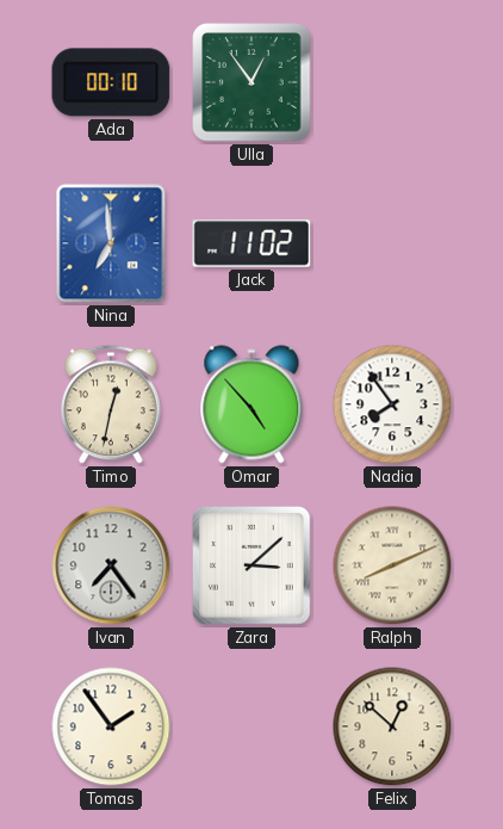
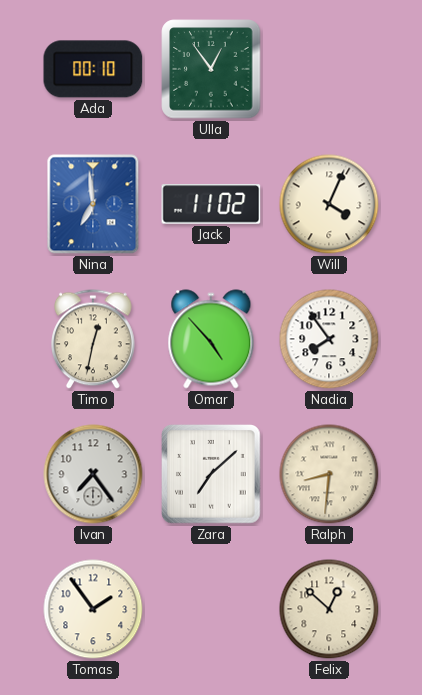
Will: none -> 4:04 (329, 204)
Zara: 3:08 -> 7:08 (212, 475)
Ralph: 8:11 -> 8:31 (329, 474)
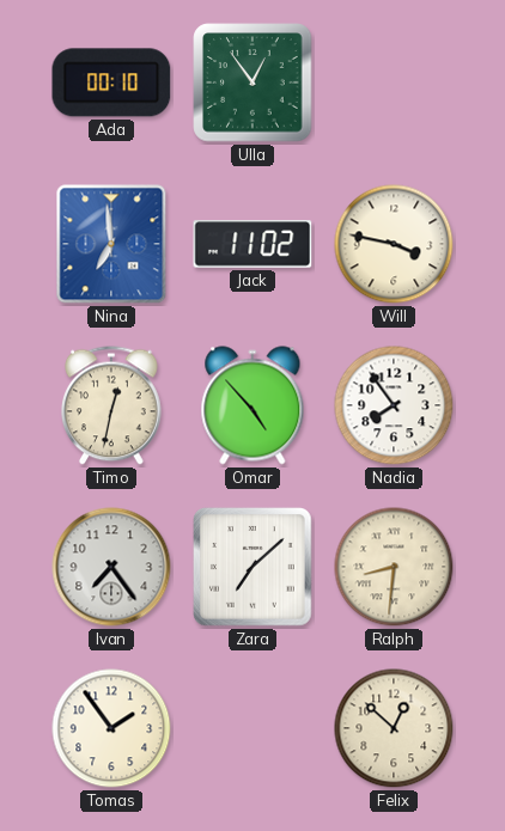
Will: 4:04 -> 3:47 (394, 244)
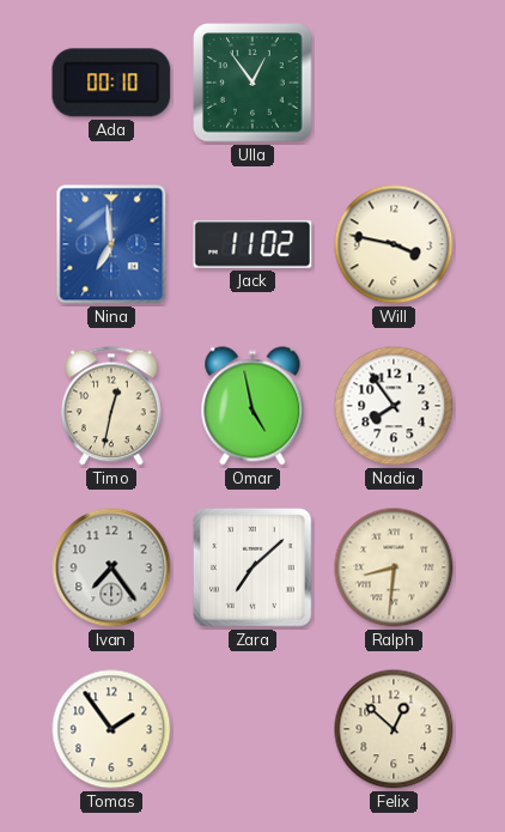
Omar: 4:53 -> 4:58 (252, 406)
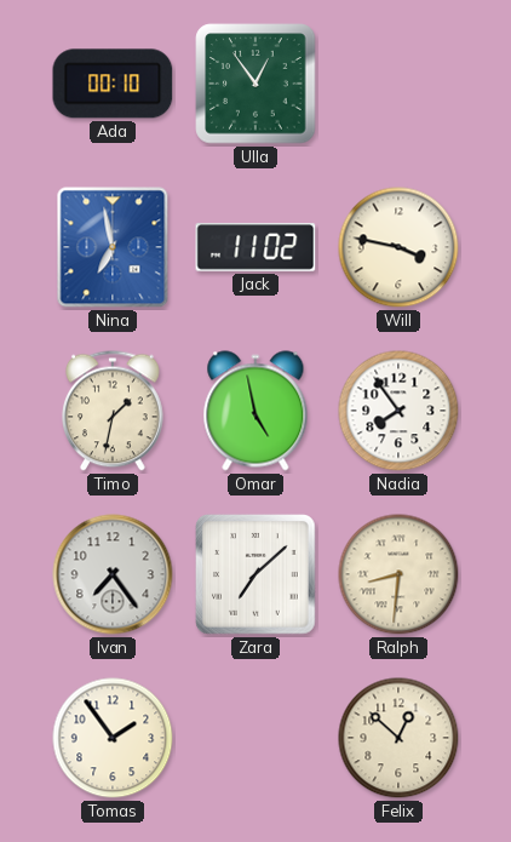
Nina: 6:59 -> 6:58 (113, 247)
Timo: 12:32 -> 1:32 (114, 411)
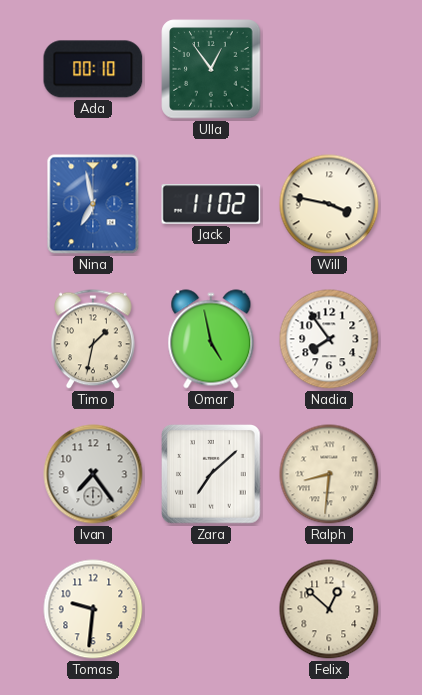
Tomas: 1:54 -> 9:31 (93, 609)
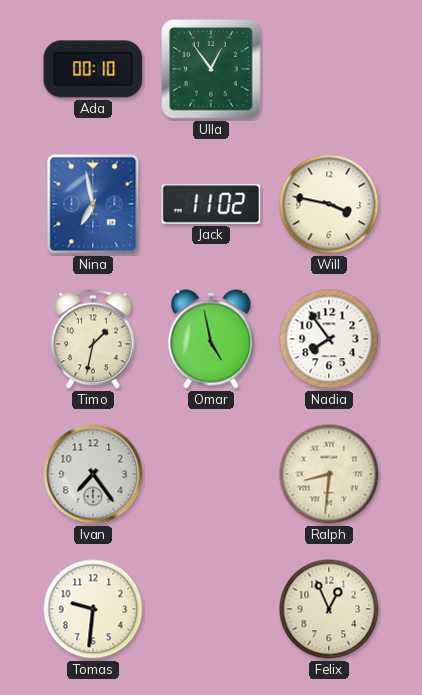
Zara: 7:08 -> none (212, 475)
Felix: 12:52 -> 12:56 (329, 609)
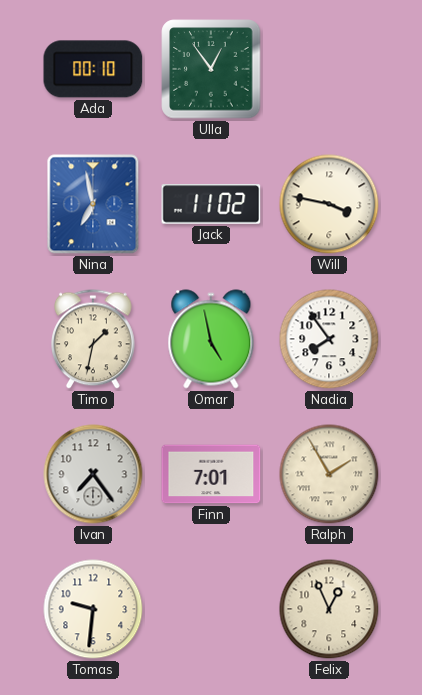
Finn: none -> 7:01 (211, 474)
Ralph: 8:31 -> 1:55 (329, 474)
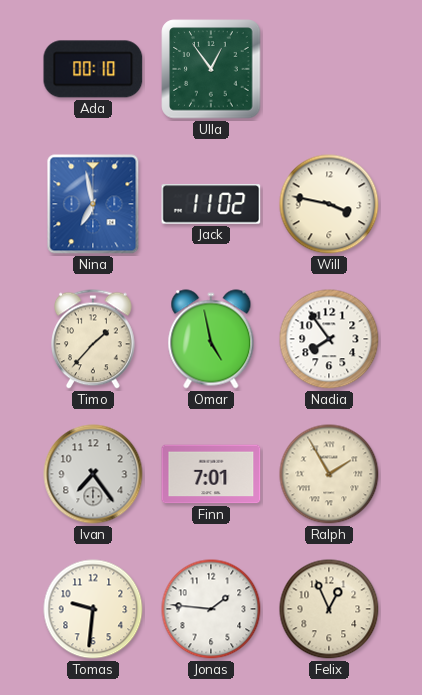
Timo: 1:32 -> 1:37 (94, 339)
Jonas: none -> 1:46 (211, 609)
